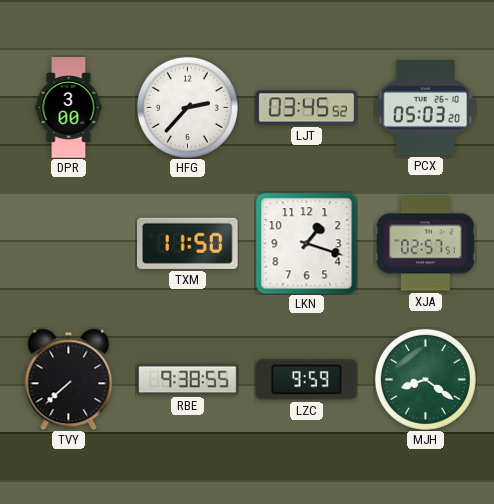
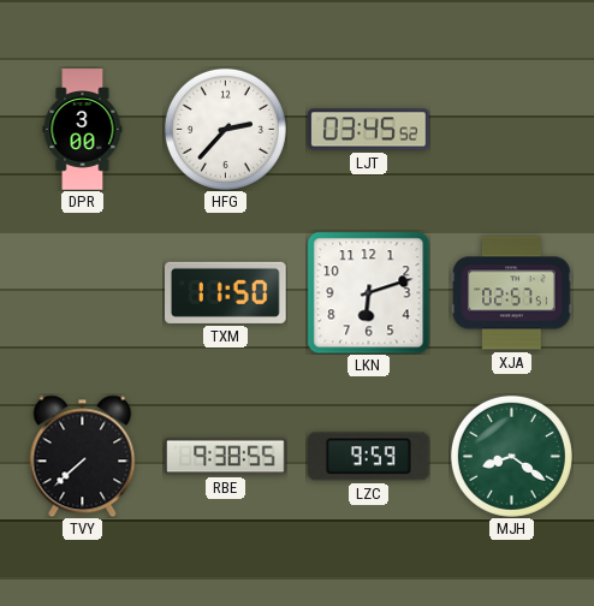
PCX: 05:03 -> none (425, 108)
LKN: 1:18 -> 6:12 (368, 292)
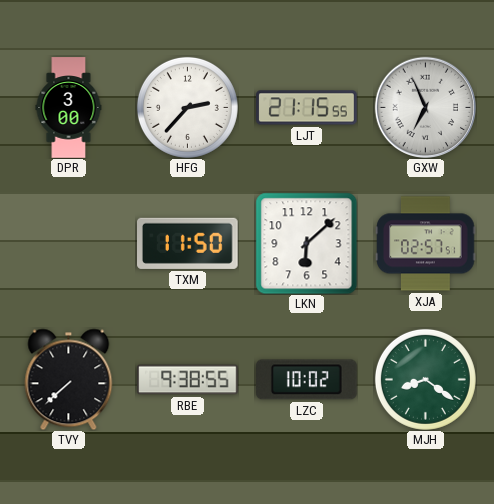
LJT: 03:45 -> 21:15 (307, 108)
GXW: none -> 6:56 (425, 107)
LKN: 6:12 -> 6:08 (306, 243)
LZC: 9:59 -> 10:02 (307, 380)
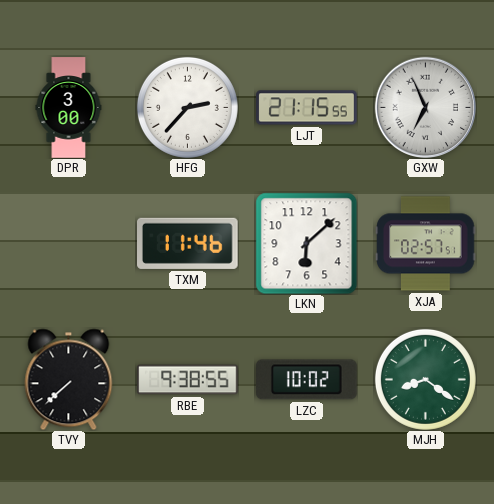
TXM: 11:50 -> 11:46 (188, 243)
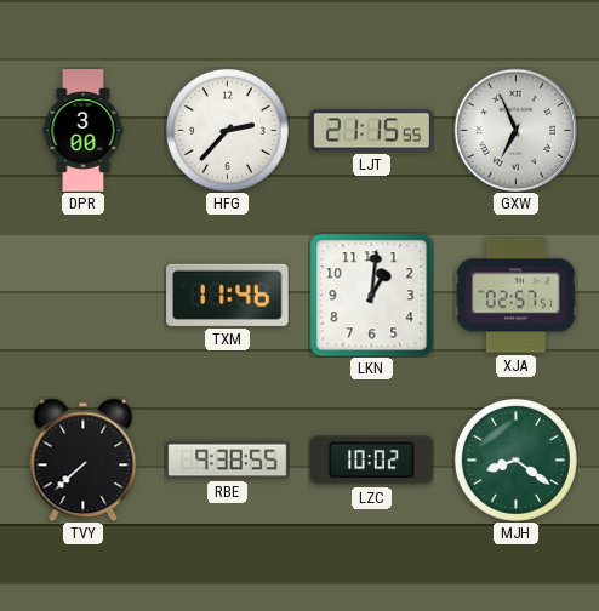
LKN: 6:08 -> 1:01 (371, 295)
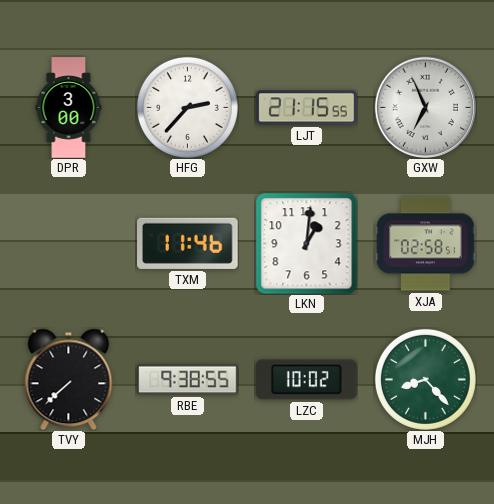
XJA: 02:57 -> 02:58 (426, 244)
MJH: 8:21 -> 8:23 (425, 379)
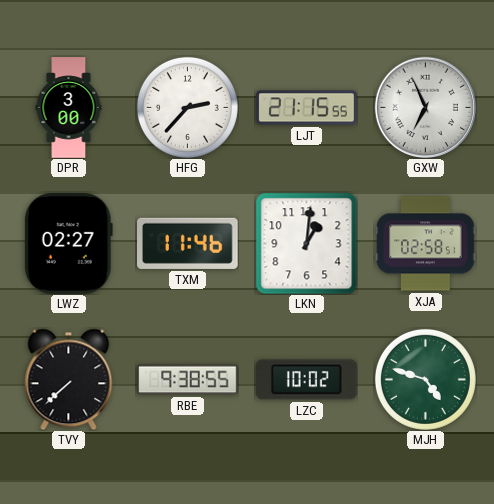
LWZ: none -> 02:27 (68, 244)
MJH: 8:23 -> 4:48 (425, 379)
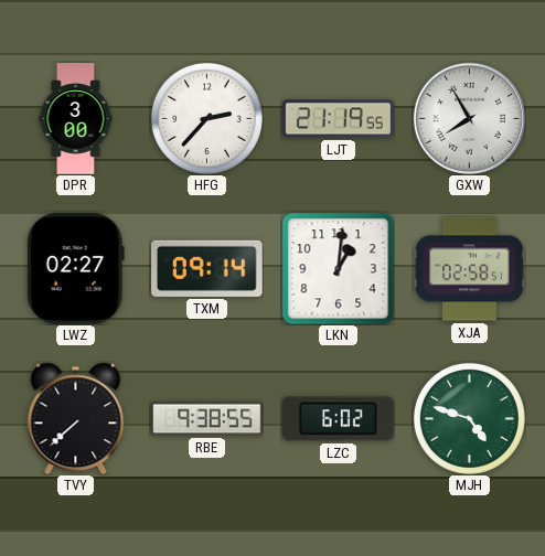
LJT: 21:15 -> 21:19 (339, 119)
GXW: 6:56 -> 7:55 (469, 118)
TXM: 11:46 -> 09:14 (207, 268)
LZC: 10:02 -> 6:02 (339, 419)
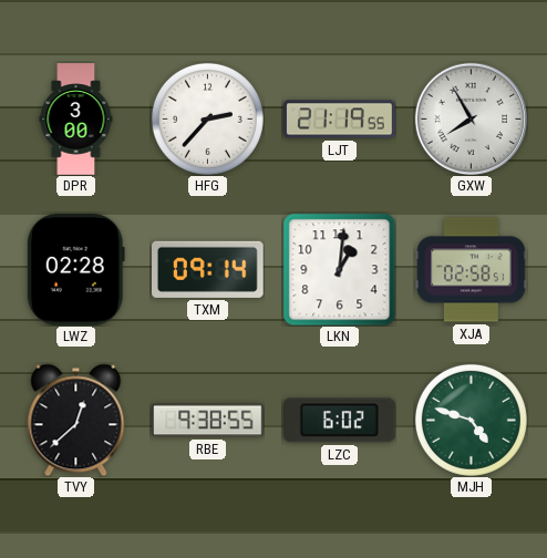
LWZ: 02:27 -> 02:28 (75, 270)
TVY: 7:38 -> 12:38 (76, 420)
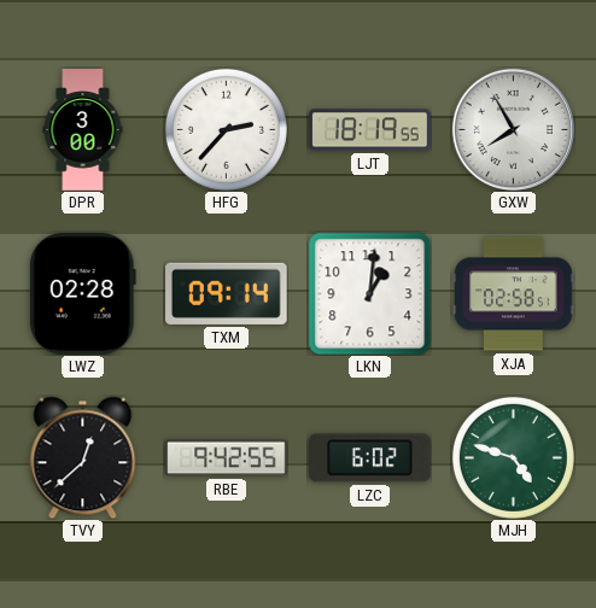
LJT: 21:19 -> 18:19 (370, 130)
RBE: 9:38 -> 9:42 (227, 458)
